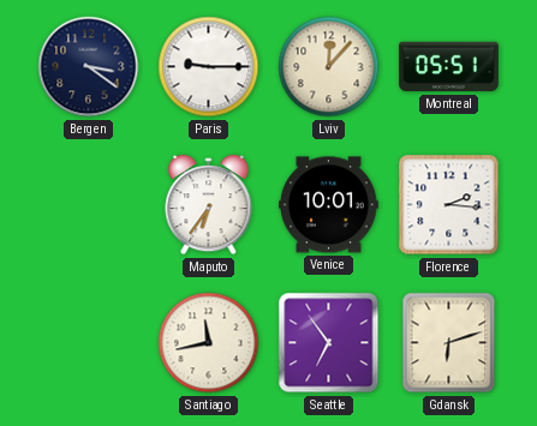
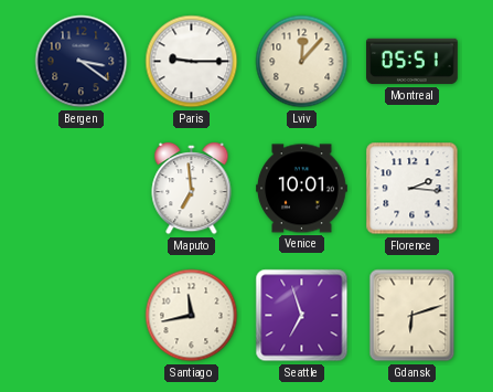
Maputo: 6:36 -> 6:59 (192, 189)
Seattle: 6:54 -> 6:57 (302, 316)
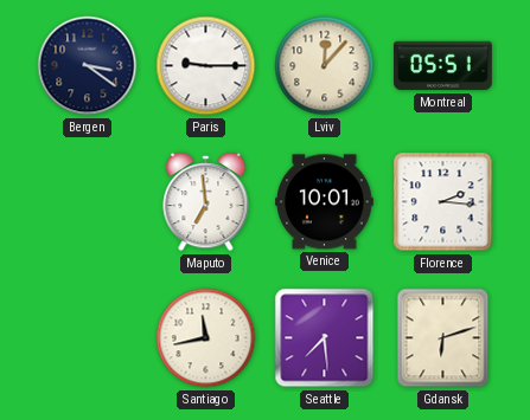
Seattle: 6:57 -> 7:29 (325, 338)
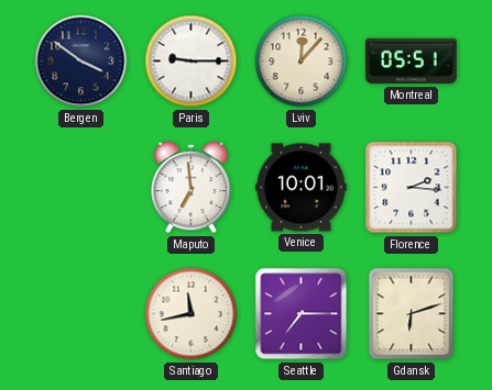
Bergen: 3:21 -> 3:51 (81, 62)
Seattle: 7:29 -> 7:15 (302, 314)
